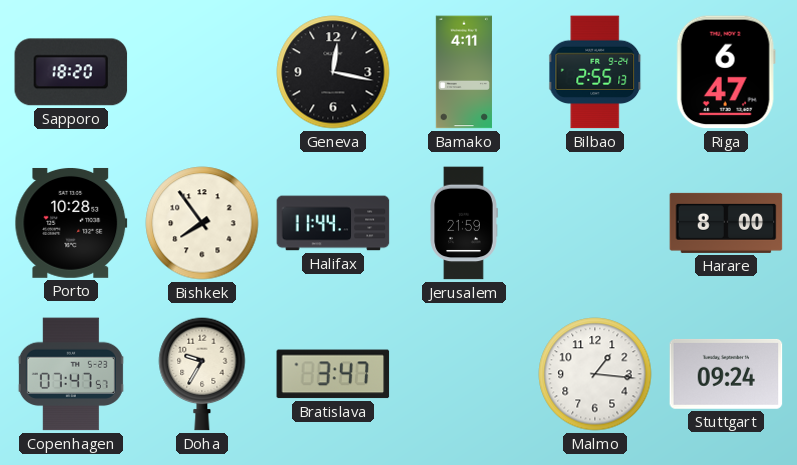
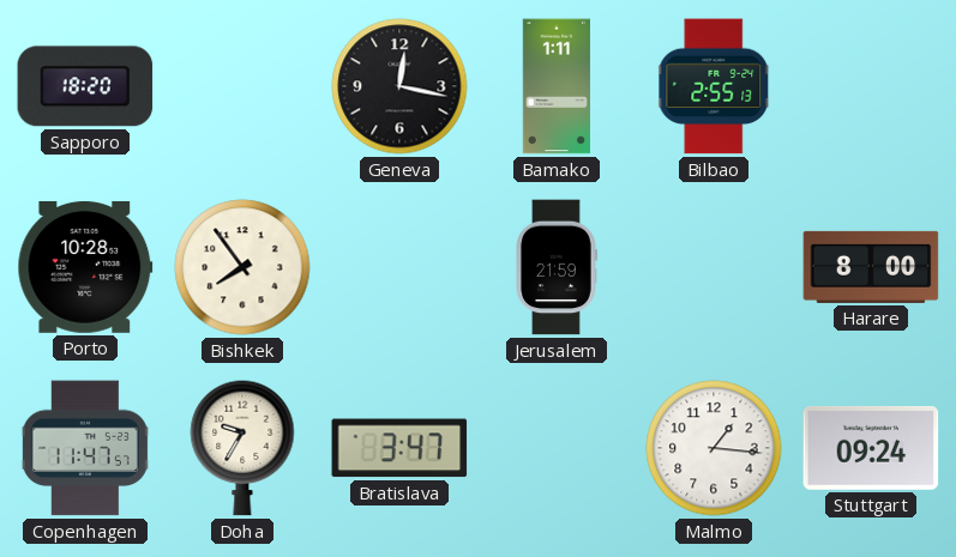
Bamako: 4:11 -> 1:11 (555, 86)
Riga: 6:47 -> none (726, 72)
Halifax: 11:44 -> none (333, 223)
Copenhagen: 07:47 -> 11:47 (85, 448)
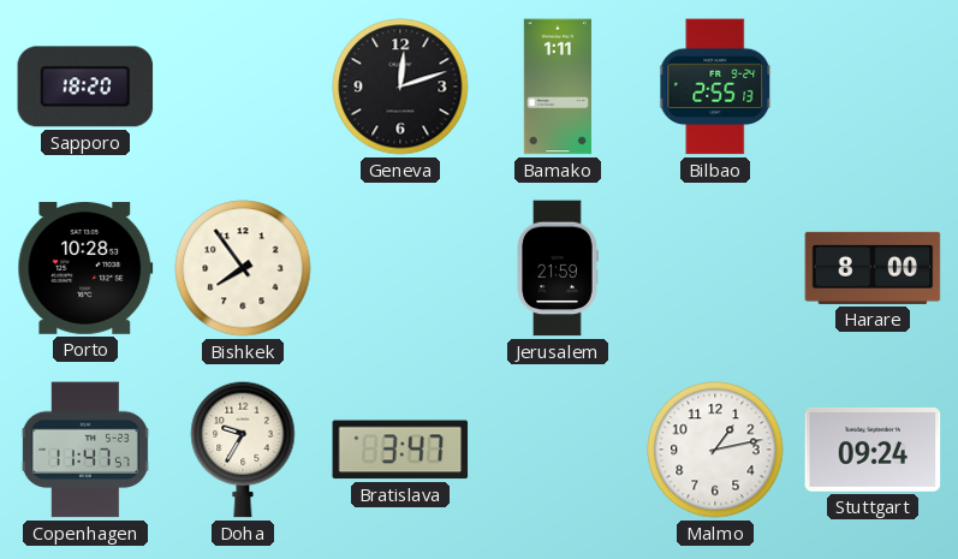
Geneva: 12:17 -> 12:12 (400, 87)
Malmo: 1:16 -> 1:13 (715, 450)
